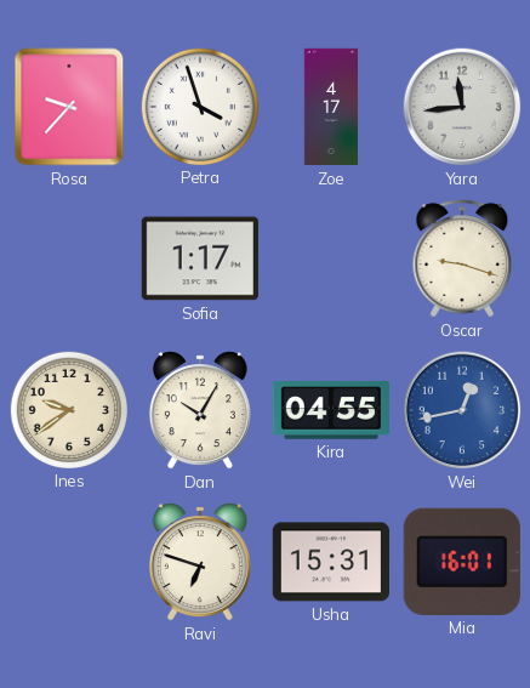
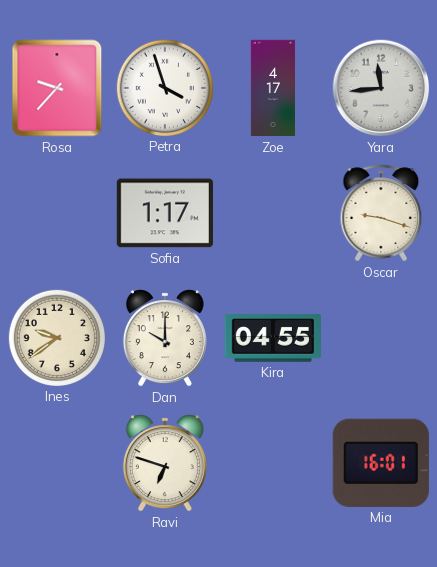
Dan: 10:05 -> 10:00 (165, 338)
Wei: 12:43 -> none (462, 410)
Usha: 15:31 -> none (330, 562)
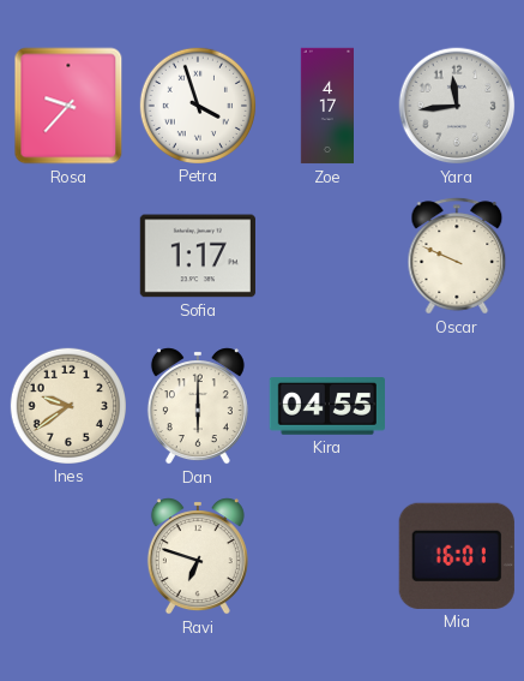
Oscar: 9:18 -> 9:49 (457, 256)
Dan: 10:00 -> 6:00 (198, 406)
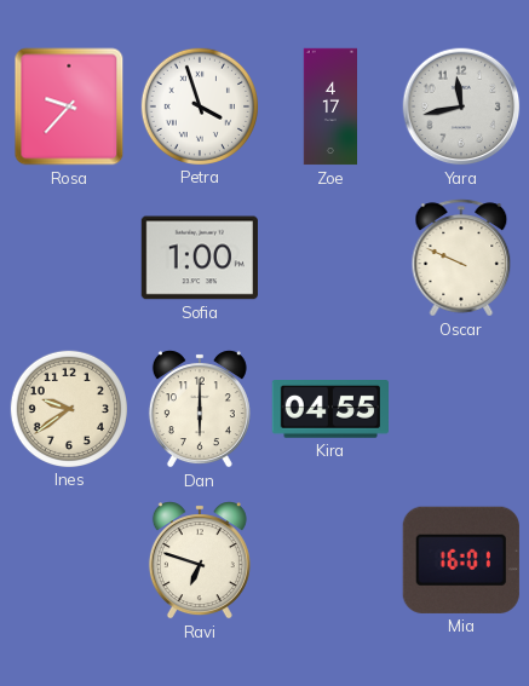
Yara: 11:44 -> 11:43 (461, 106)
Sofia: 1:17 -> 1:00 (200, 258)
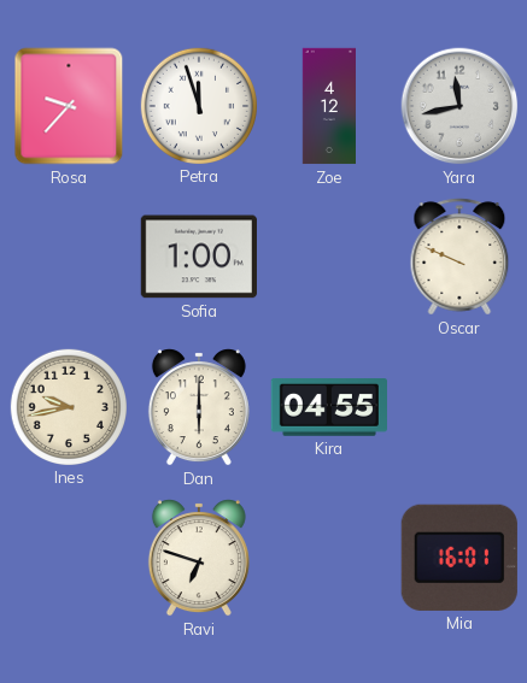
Petra: 3:57 -> 11:57 (198, 105)
Zoe: 4:17 -> 4:12 (328, 106)
Ines: 9:39 -> 9:43 (68, 406)
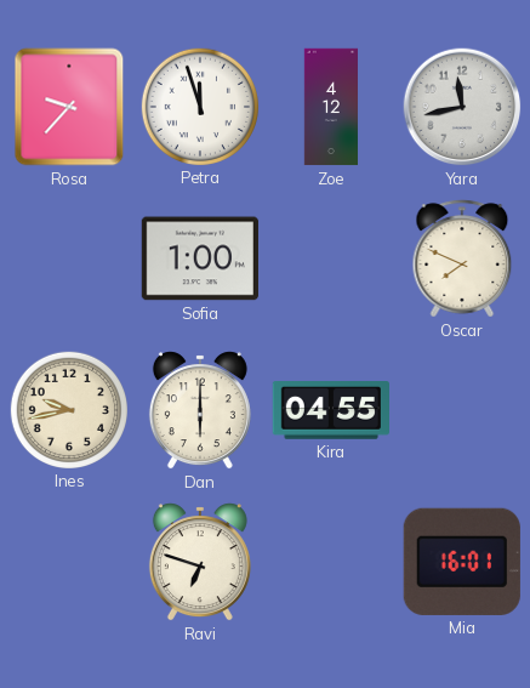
Oscar: 9:49 -> 7:49 (462, 258)
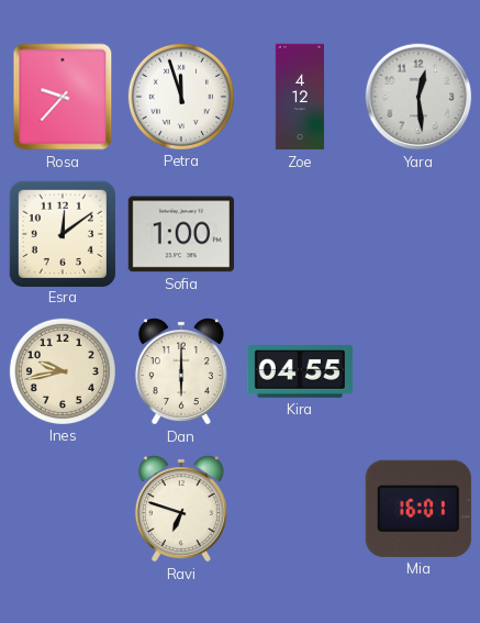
Yara: 11:43 -> 12:29 (418, 97)
Esra: none -> 12:09 (62, 233)
Oscar: 7:49 -> none (462, 258)
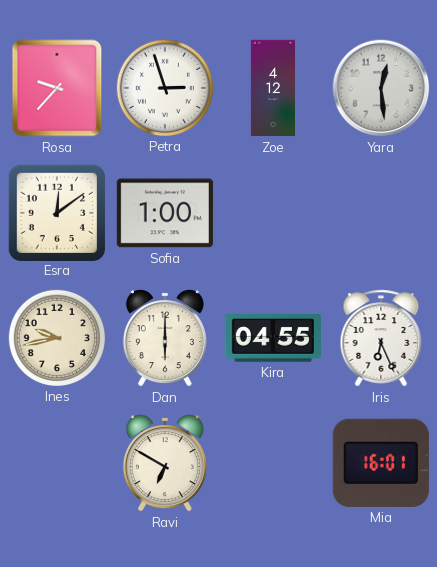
Petra: 11:57 -> 2:57 (164, 87)
Iris: none -> 6:26 (381, 338)
Ravi: 6:48 -> 6:50 (165, 463)
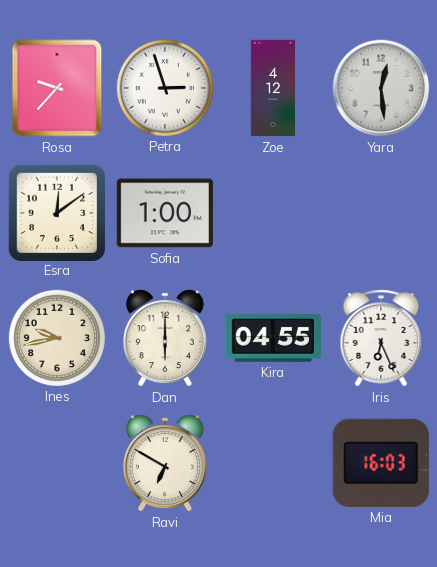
Mia: 16:01 -> 16:03 (381, 463)
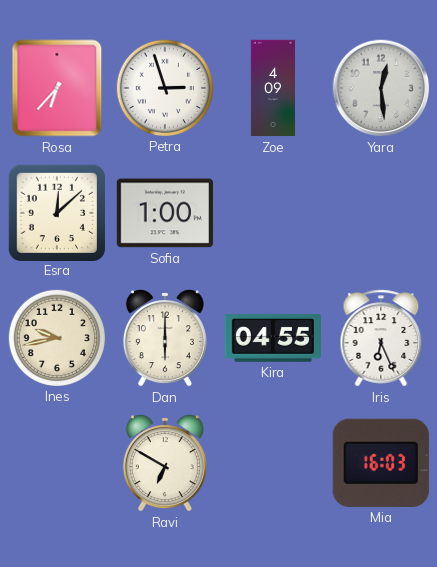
Rosa: 9:37 -> 6:37 (57, 88)
Zoe: 4:12 -> 4:09 (272, 88)
Esra: 12:09 -> 12:08 (56, 212)
